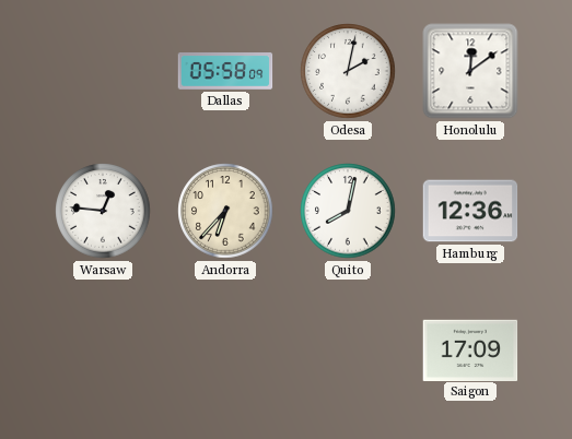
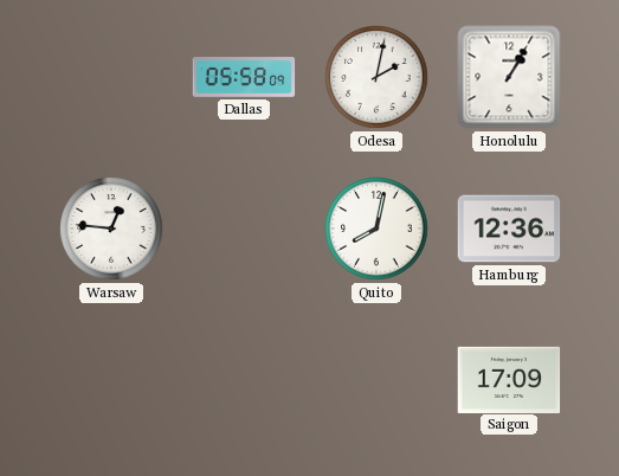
Honolulu: 12:09 -> 1:05 (509, 77)
Andorra: 6:37 -> none (225, 211)
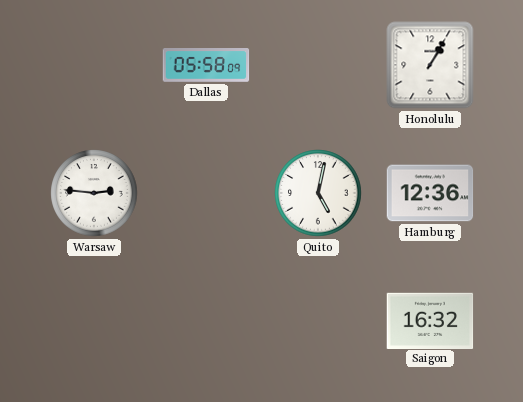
Odesa: 2:02 -> none (376, 77)
Warsaw: 12:46 -> 2:46 (94, 193)
Quito: 8:02 -> 5:02 (318, 193)
Saigon: 17:09 -> 16:32 (430, 320)
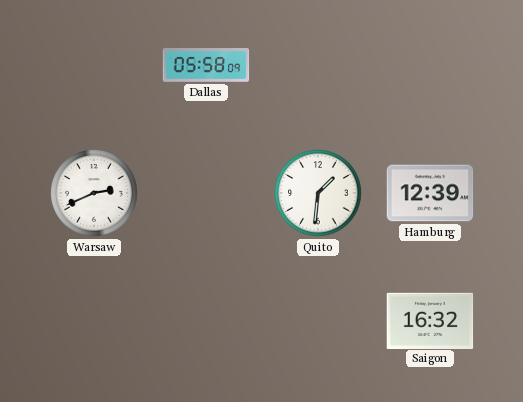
Honolulu: 1:05 -> none (430, 65)
Warsaw: 2:46 -> 2:41 (94, 193)
Quito: 5:02 -> 1:31 (318, 193)
Hamburg: 12:36 -> 12:39 (430, 193)
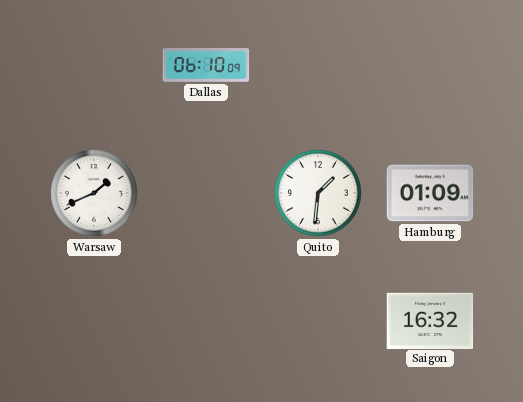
Dallas: 05:58 -> 06:10 (206, 65)
Warsaw: 2:41 -> 1:41 (94, 193)
Hamburg: 12:39 -> 01:09 (430, 193)
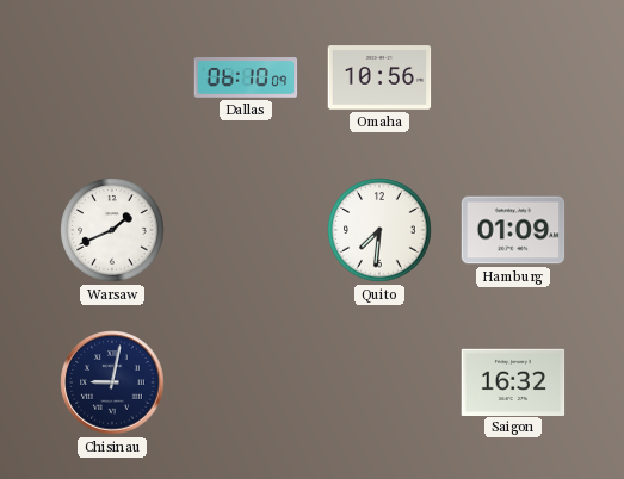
Omaha: none -> 10:56 (379, 77)
Quito: 1:31 -> 7:31 (379, 230)
Chisinau: none -> 9:02 (112, 382)
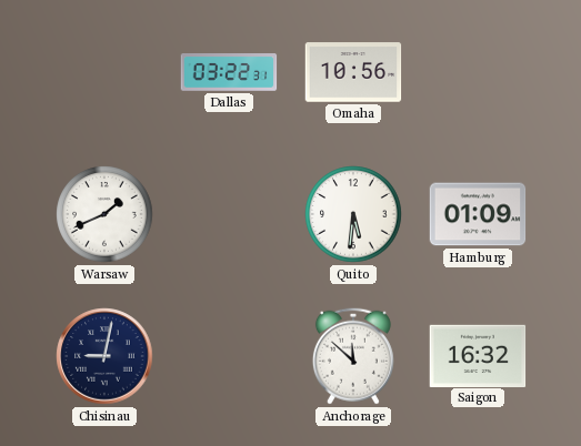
Dallas: 06:10 -> 03:22 (229, 72)
Quito: 7:31 -> 5:31 (353, 214)
Anchorage: none -> 11:52 (353, 356)
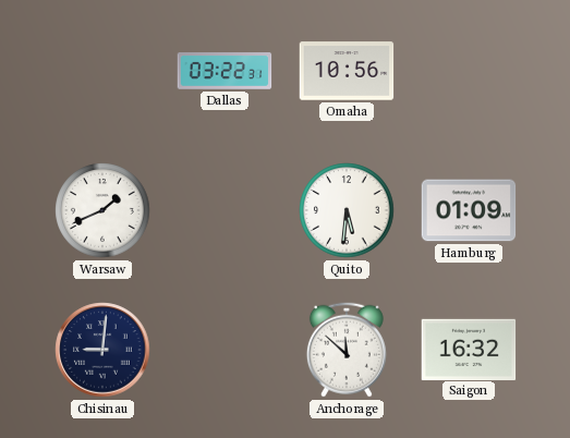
Chisinau: 9:02 -> 9:01 (102, 350)
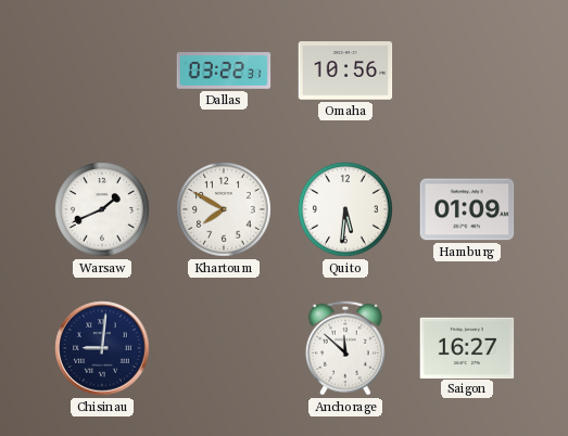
Khartoum: none -> 7:50 (224, 209)
Saigon: 16:32 -> 16:27 (467, 347)
